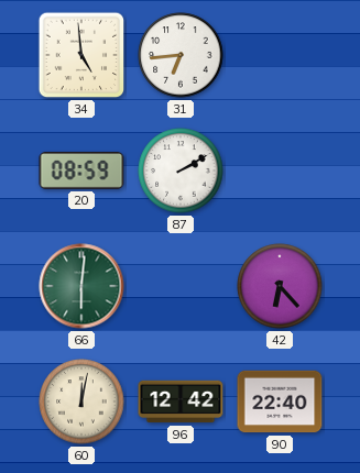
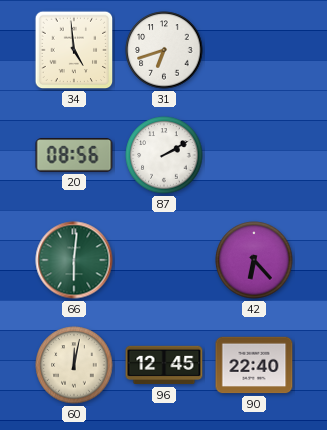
31: 6:44 -> 6:42 (164, 50)
20: 08:59 -> 08:56 (74, 155)
96: 12:42 -> 12:45 (164, 365)
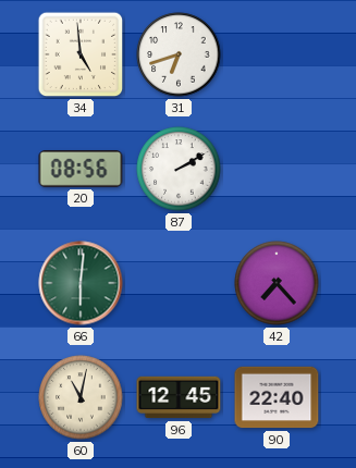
42: 6:23 -> 7:23 (277, 283)
60: 12:02 -> 11:02 (81, 397)
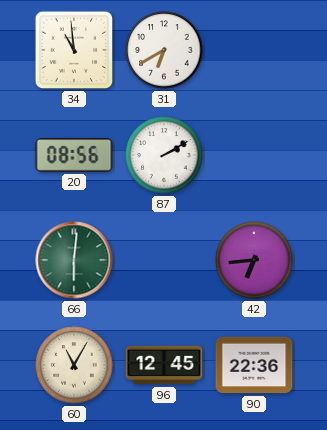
34: 4:59 -> 10:59 (74, 50)
31: 6:42 -> 6:40 (164, 50)
42: 7:23 -> 6:44 (254, 260)
60: 11:02 -> 11:05 (74, 365)
90: 22:40 -> 22:36 (254, 365)
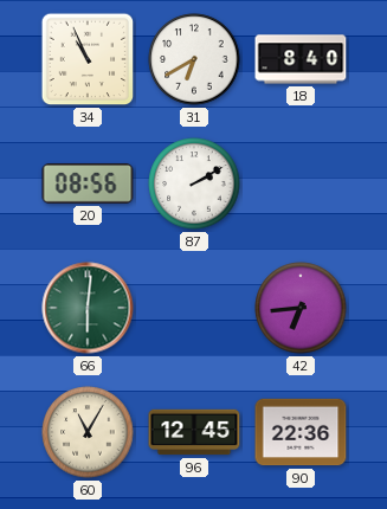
34: 10:59 -> 10:56 (88, 59)
18: none -> 8:40 (301, 59)
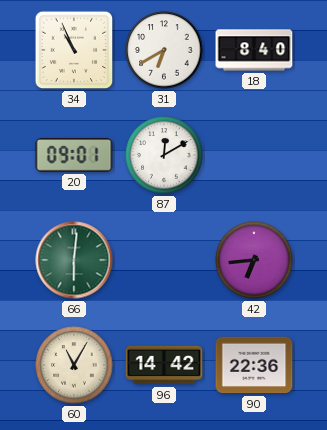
20: 08:56 -> 09:01 (74, 155)
87: 2:10 -> 12:10 (164, 155)
96: 12:45 -> 14:42 (164, 365)
